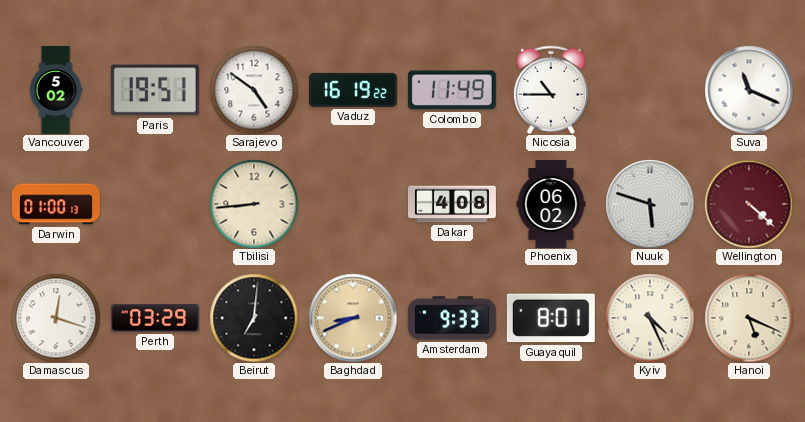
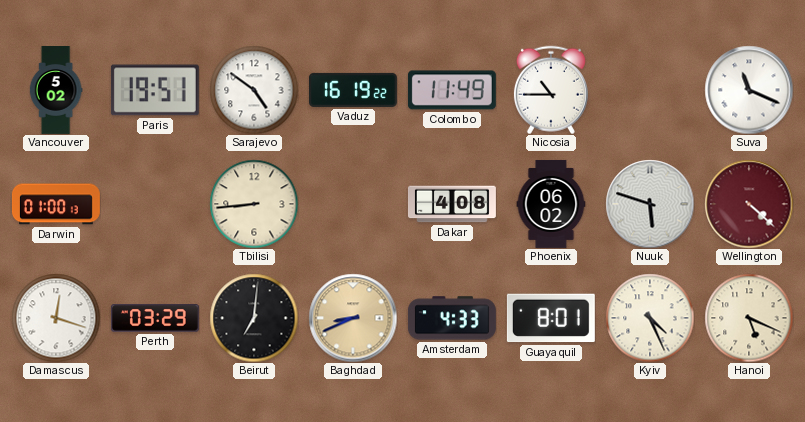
Amsterdam: 9:33 -> 4:33 (452, 318)
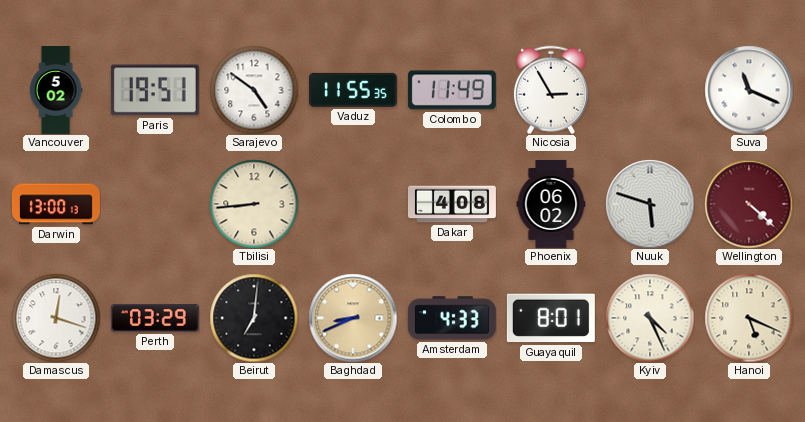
Vaduz: 16:19 -> 11:55 (353, 90)
Nicosia: 10:45 -> 2:55 (551, 90)
Darwin: 01:00 -> 13:00 (56, 204)
